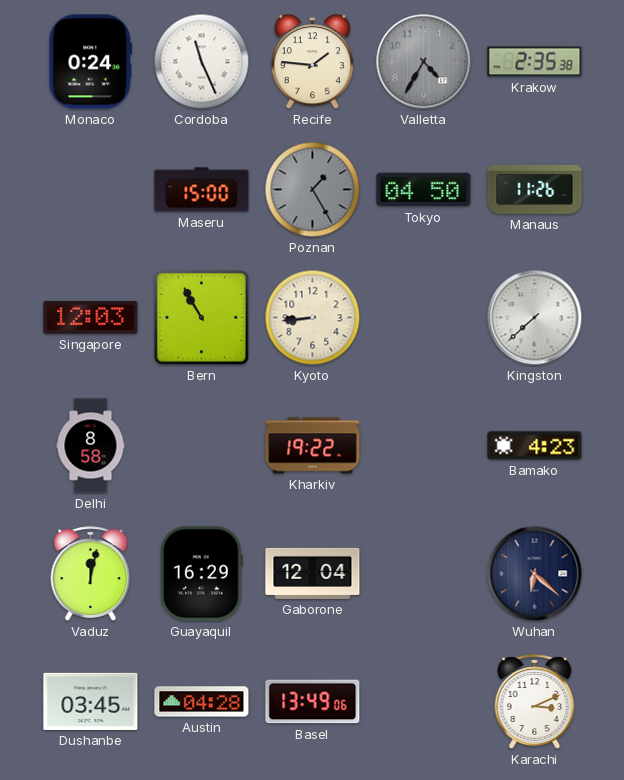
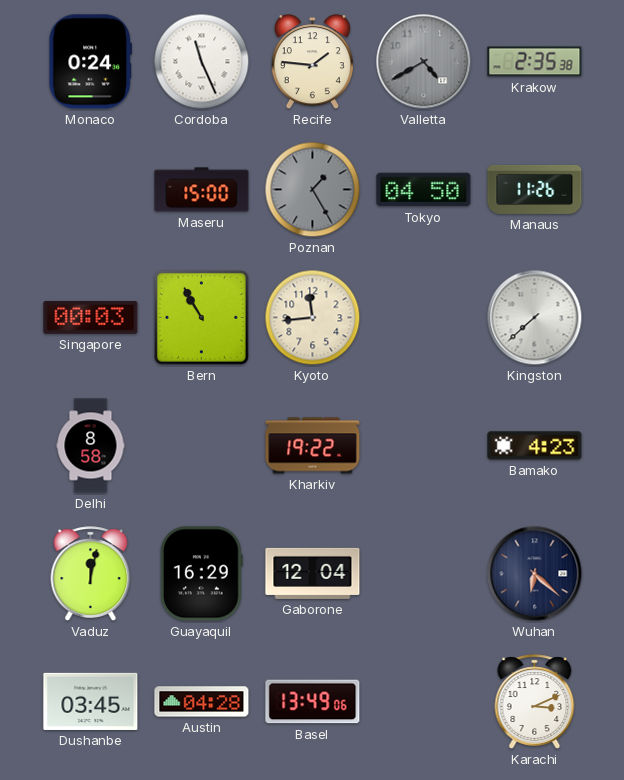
Valletta: 4:35 -> 4:40 (424, 62)
Singapore: 12:03 -> 00:03 (91, 318)
Kyoto: 8:44 -> 11:44 (313, 318)
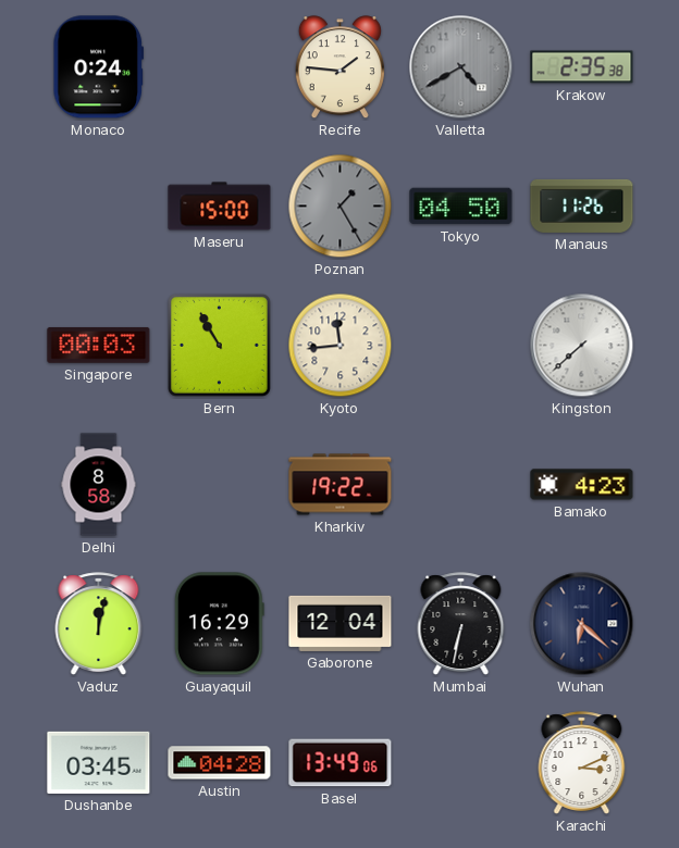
Cordoba: 11:26 -> none (202, 62)
Mumbai: none -> 6:32 (461, 624)
